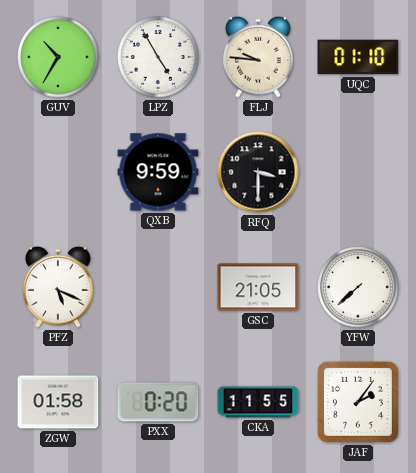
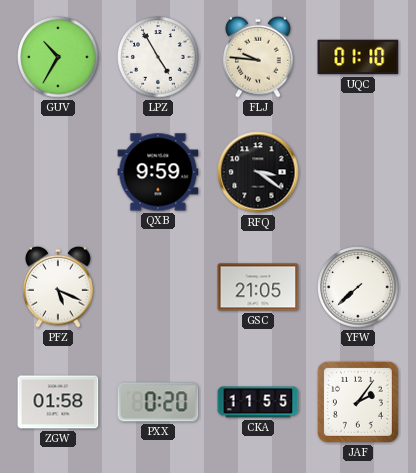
RFQ: 3:30 -> 3:21 (258, 172)
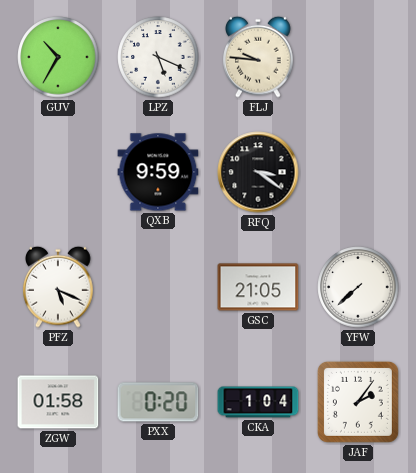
LPZ: 4:55 -> 5:19 (158, 57)
UQC: 01:10 -> none (358, 57)
CKA: 11:55 -> 1:04 (258, 402)
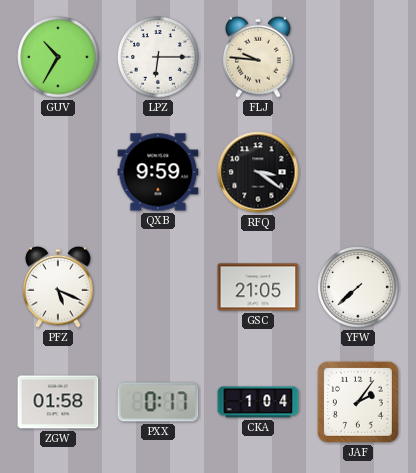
LPZ: 5:19 -> 6:15 (158, 57)
PXX: 0:20 -> 0:17 (158, 402)
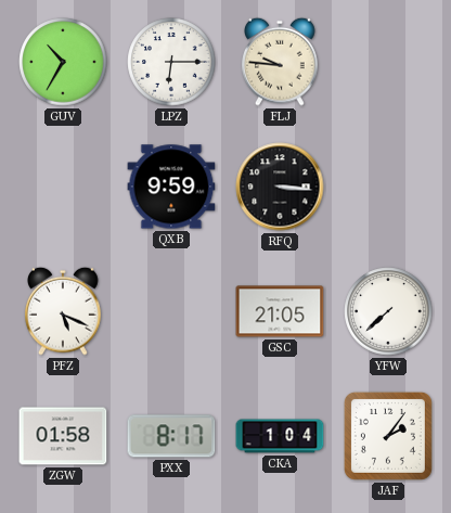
RFQ: 3:21 -> 3:16 (280, 187)
PXX: 0:17 -> 8:17 (171, 436)
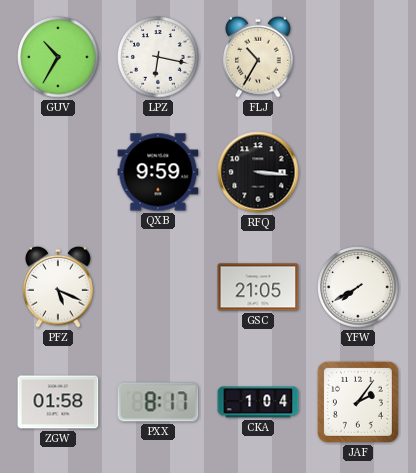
LPZ: 6:15 -> 6:17 (158, 57)
FLJ: 9:46 -> 10:35 (258, 57)
YFW: 7:38 -> 7:40 (358, 287)
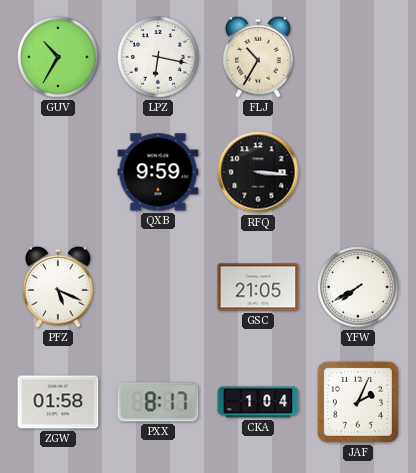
JAF: 2:06 -> 2:04 (358, 402)
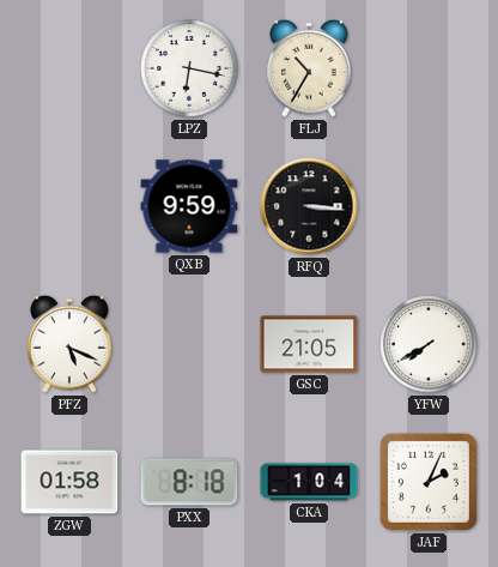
GUV: 10:35 -> none (58, 57)
PXX: 8:17 -> 8:18 (189, 482)
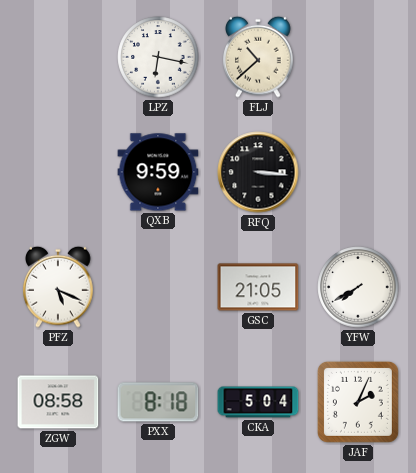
FLJ: 10:35 -> 10:38 (258, 57)
ZGW: 01:58 -> 08:58 (58, 402)
CKA: 1:04 -> 5:04 (258, 402)
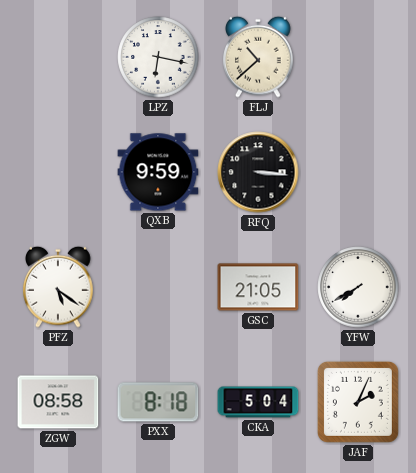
PFZ: 5:19 -> 5:21 (58, 287)
